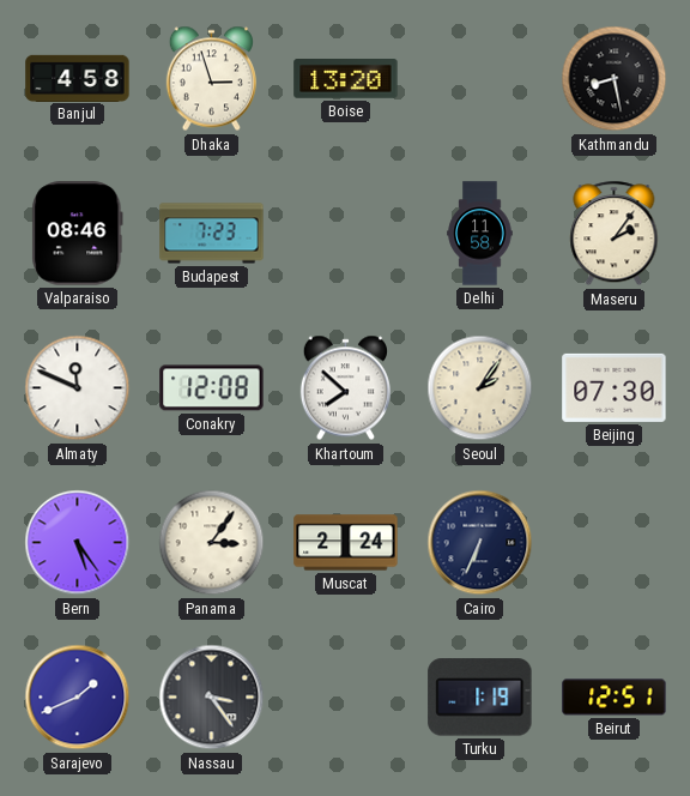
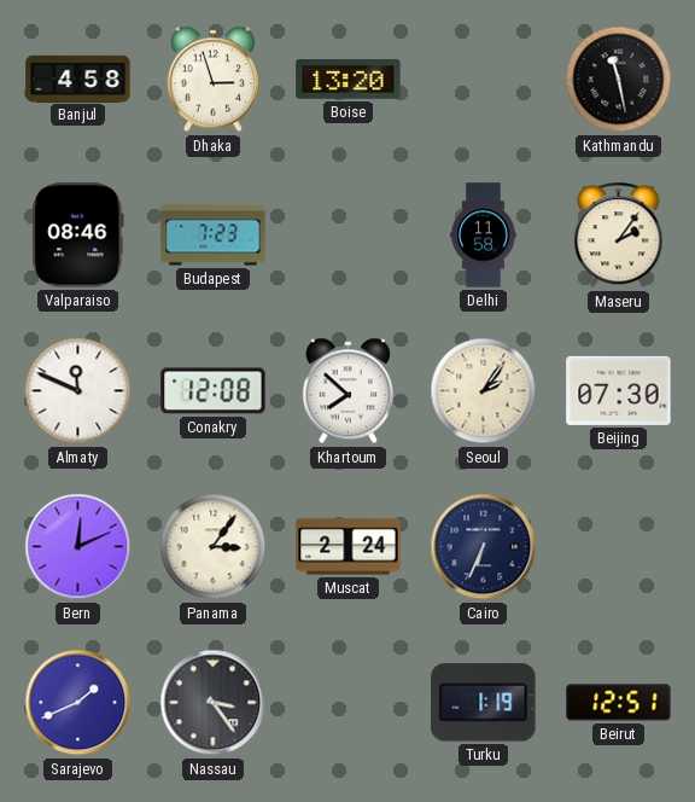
Kathmandu: 8:28 -> 11:28 (619, 80)
Bern: 5:24 -> 12:11 (78, 547)
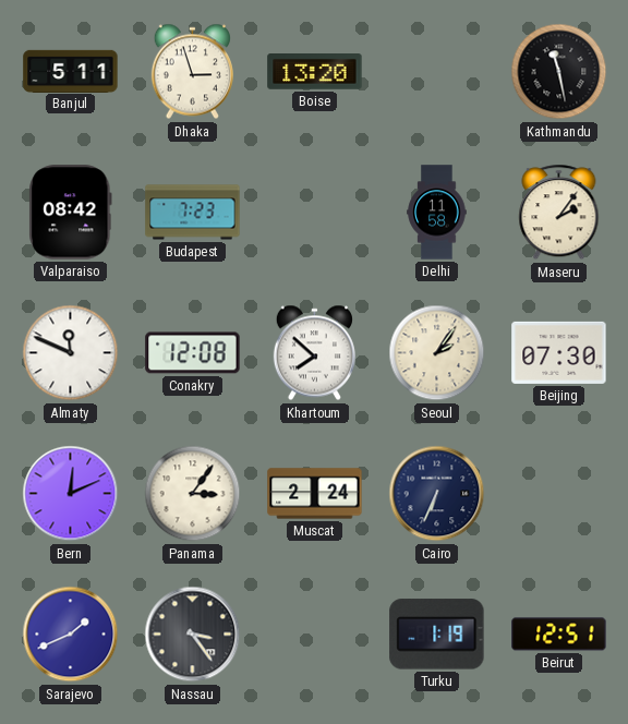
Banjul: 4:58 -> 5:11 (71, 71)
Valparaiso: 08:46 -> 08:42 (71, 213)
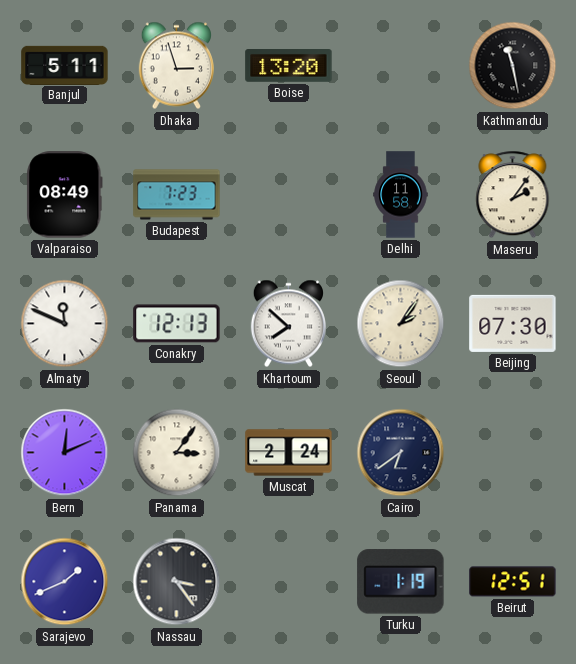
Valparaiso: 08:42 -> 08:49 (65, 195)
Conakry: 12:08 -> 12:13 (177, 324)
Cairo: 6:34 -> 6:39 (401, 453)
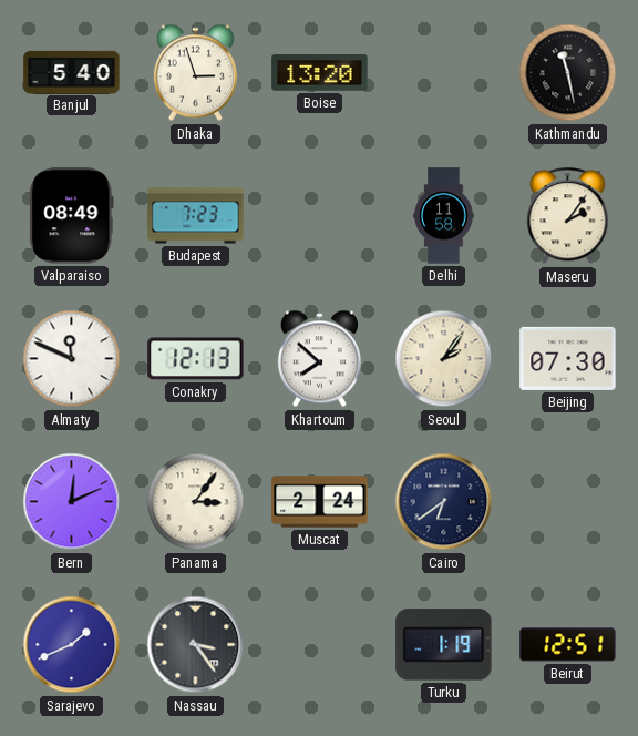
Banjul: 5:11 -> 5:40 (72, 72)
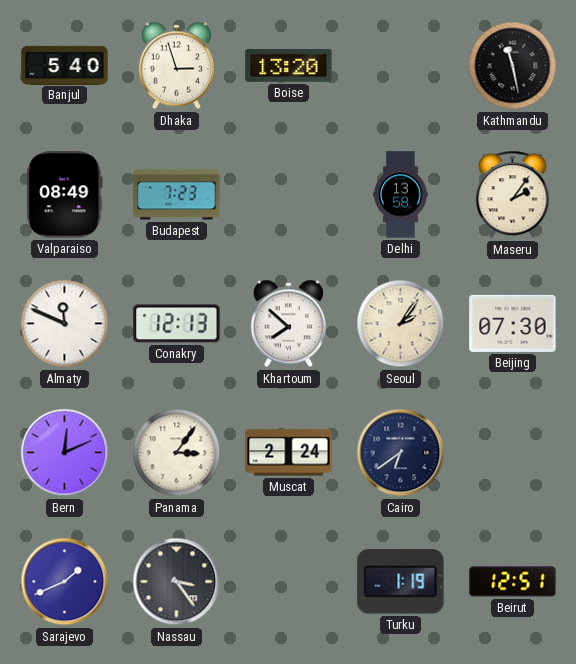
Delhi: 11:58 -> 13:58 (401, 195)
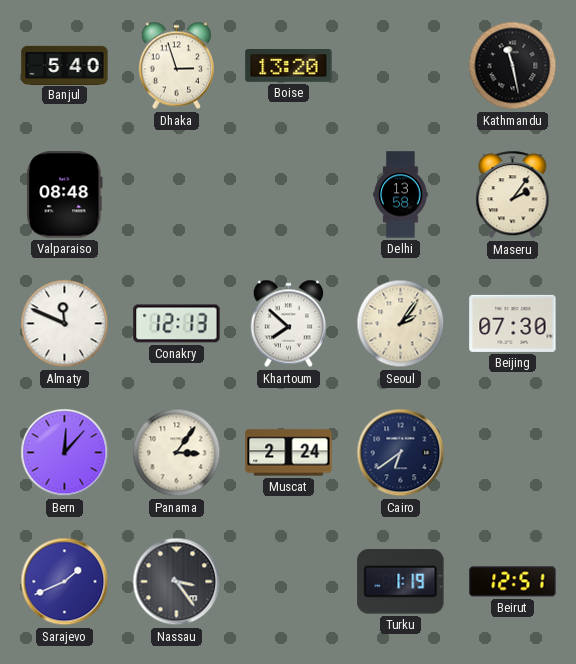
Valparaiso: 08:49 -> 08:48 (65, 195)
Budapest: 7:23 -> none (177, 195)
Bern: 12:11 -> 12:07 (65, 453)
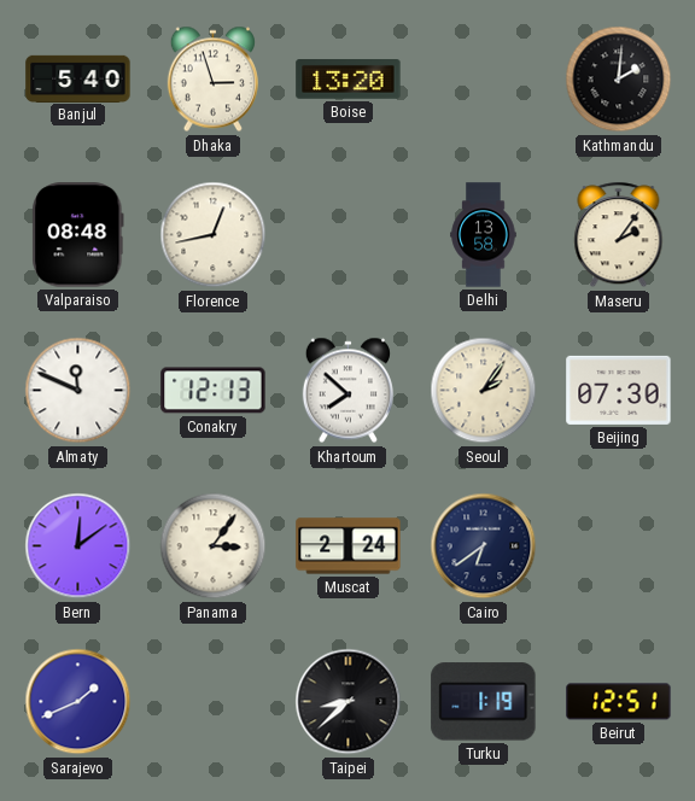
Kathmandu: 11:28 -> 2:01 (619, 80)
Florence: none -> 12:43 (214, 235)
Bern: 12:07 -> 12:09 (78, 546)
Nassau: 3:24 -> none (177, 582)
Taipei: none -> 8:38 (349, 702)
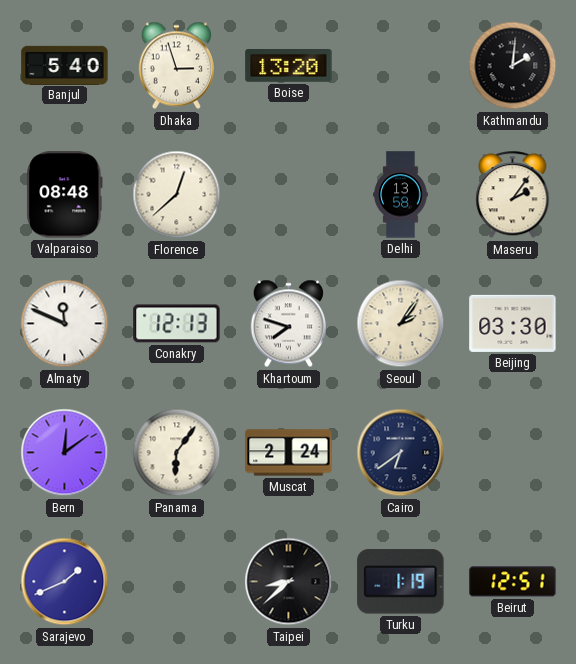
Florence: 12:43 -> 12:38 (177, 195)
Khartoum: 7:52 -> 7:48 (288, 324)
Beijing: 07:30 -> 03:30 (513, 323)
Panama: 3:06 -> 6:06 (177, 453)
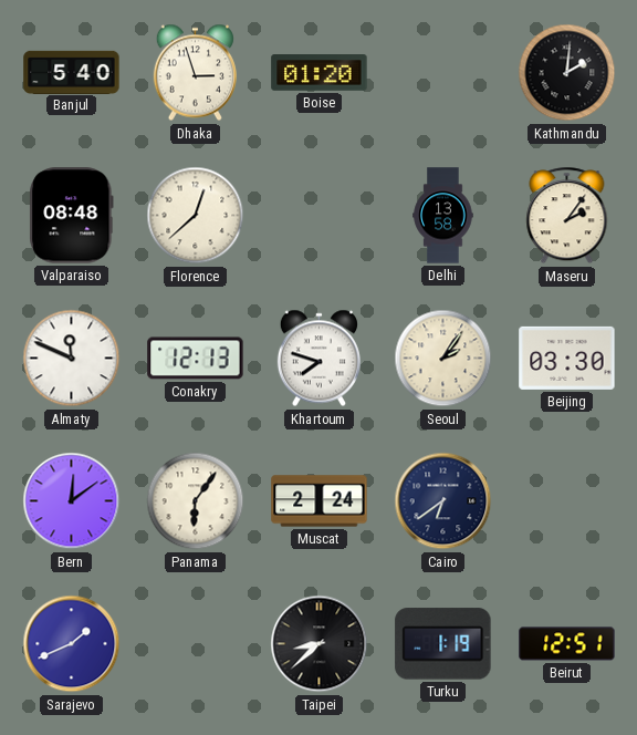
Boise: 13:20 -> 01:20 (320, 73)
